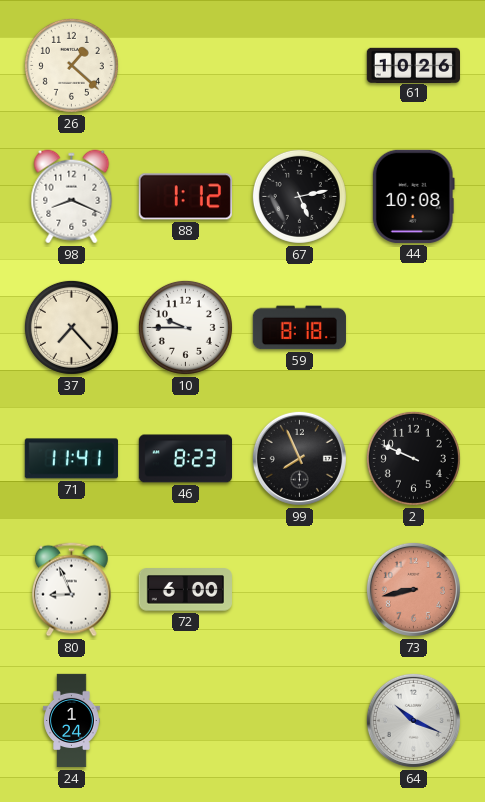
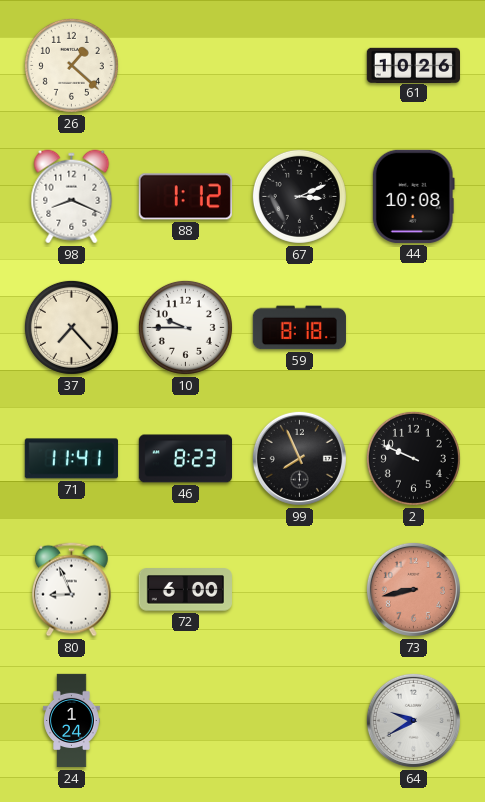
67: 5:13 -> 3:11 (299, 196)
64: 10:19 -> 9:40 (413, 720)
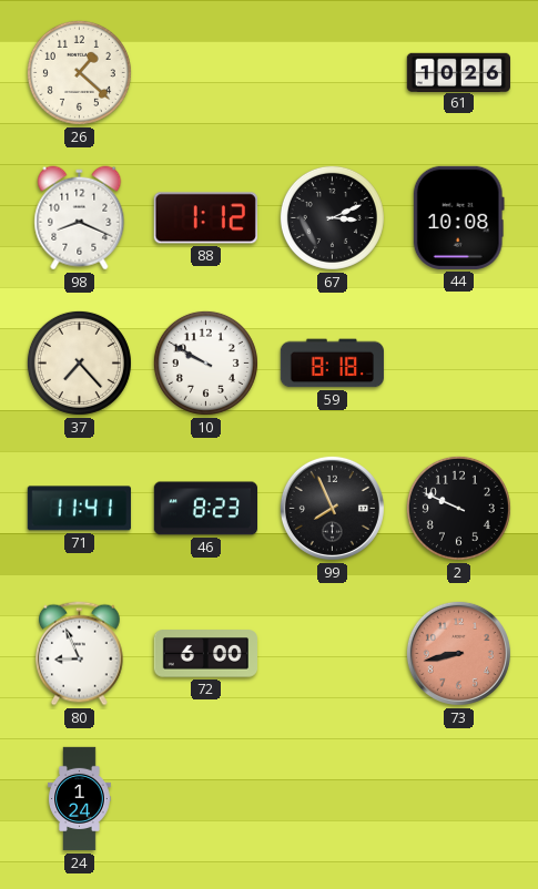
10: 9:45 -> 9:50 (205, 362)
64: 9:40 -> none (413, 720)
